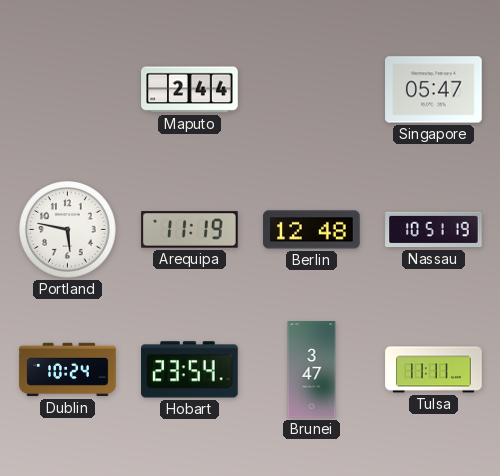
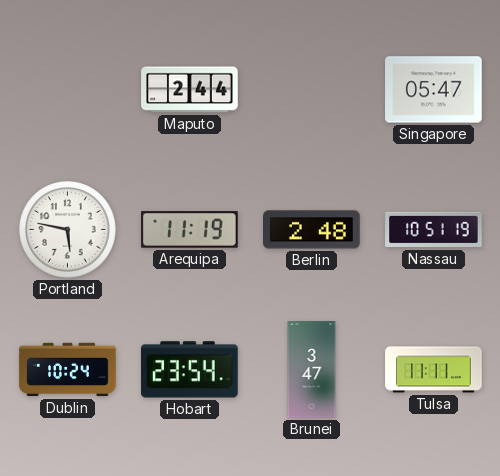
Berlin: 12:48 -> 2:48 (312, 230)
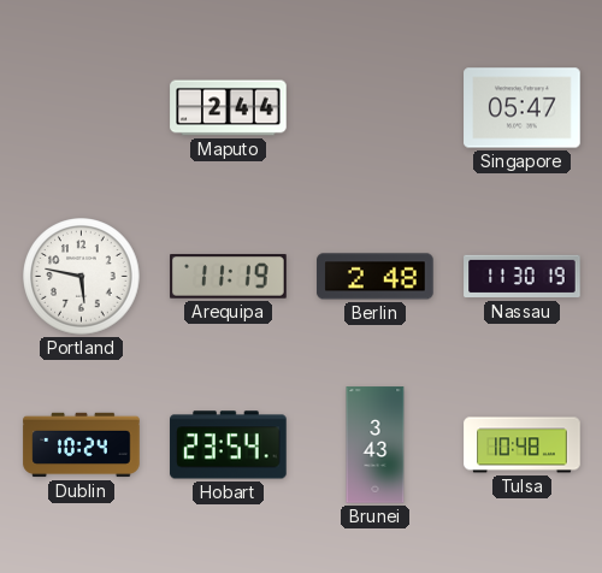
Nassau: 10:51 -> 11:30 (523, 277)
Brunei: 3:47 -> 3:43 (376, 445)
Tulsa: 11:11 -> 10:48 (523, 445)
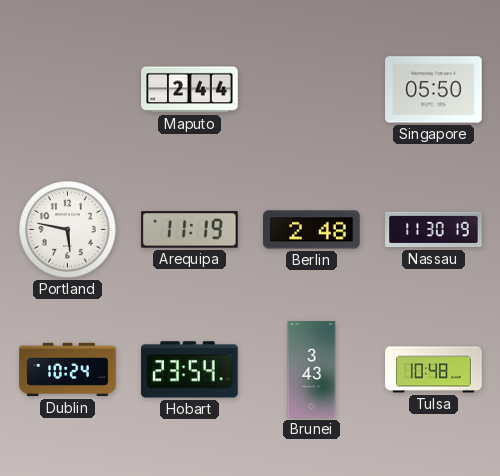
Singapore: 05:47 -> 05:50 (434, 90)
